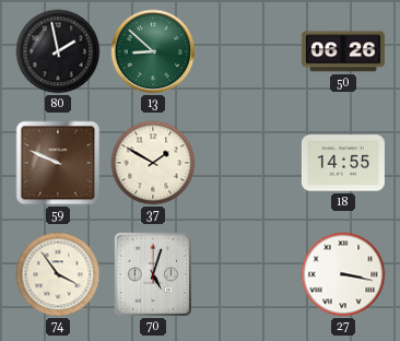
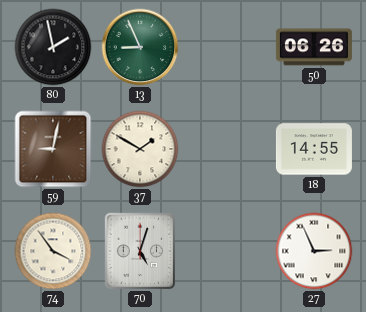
13: 8:52 -> 8:56 (140, 47)
59: 9:49 -> 9:02 (53, 149)
27: 3:17 -> 2:56 (314, 251)
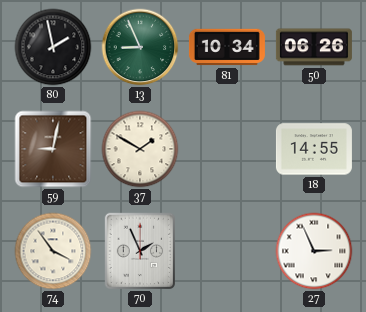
81: none -> 10:34 (227, 47)
70: 5:03 -> 1:56 (140, 251)
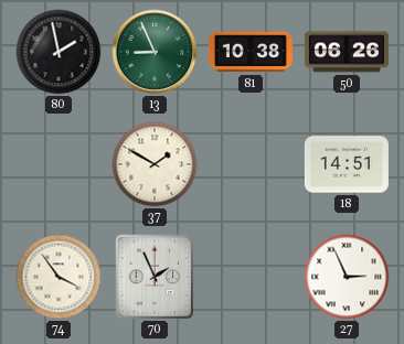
81: 10:34 -> 10:38 (251, 52)
59: 9:02 -> none (53, 149)
18: 14:55 -> 14:51 (347, 164)
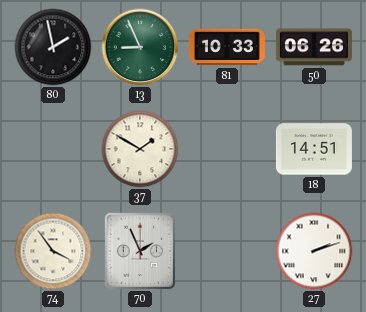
81: 10:38 -> 10:33 (227, 47)
27: 2:56 -> 2:12 (314, 251)
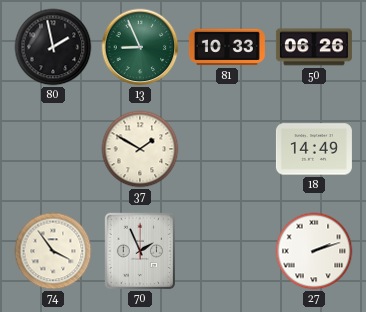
18: 14:51 -> 14:49 (314, 149)
